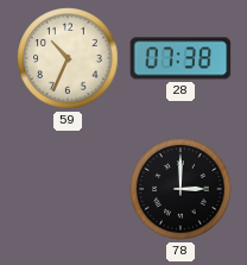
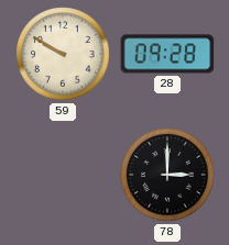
59: 10:34 -> 9:50 (63, 54)
28: 07:38 -> 09:28 (167, 54)
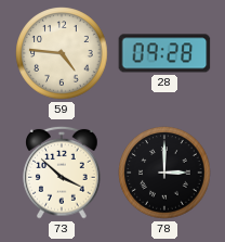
59: 9:50 -> 4:46 (62, 53)
73: none -> 3:52 (62, 173)
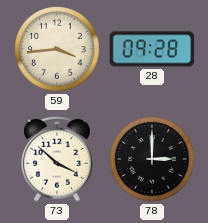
59: 4:46 -> 3:44 (57, 49)
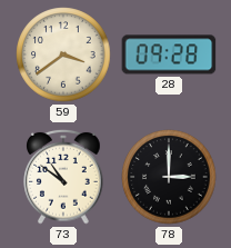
59: 3:44 -> 3:39 (63, 54)
73: 3:52 -> 10:51 (63, 177)
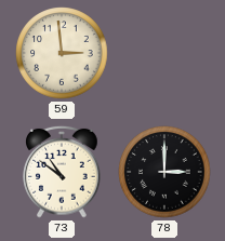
59: 3:39 -> 2:59 (62, 53)
28: 09:28 -> none (169, 54)
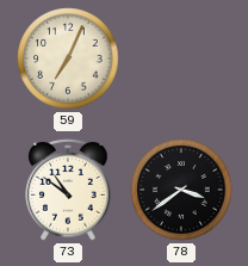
59: 2:59 -> 7:04 (68, 58)
78: 3:00 -> 3:39 (181, 190)
